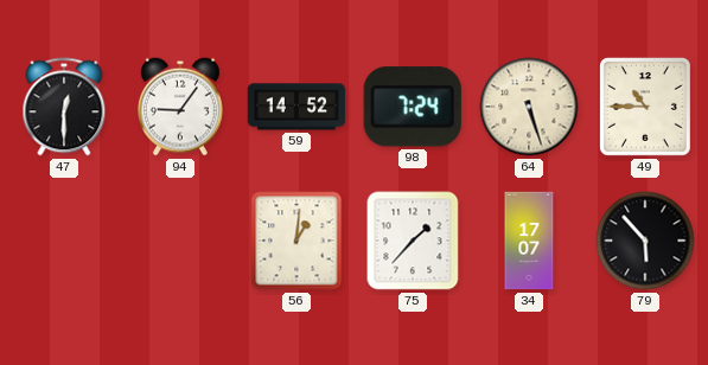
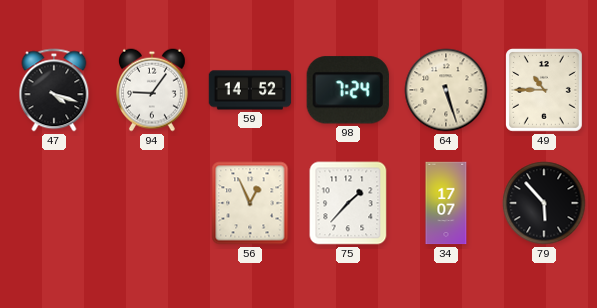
47: 12:30 -> 4:18 (54, 90)
56: 1:01 -> 12:56 (250, 203)
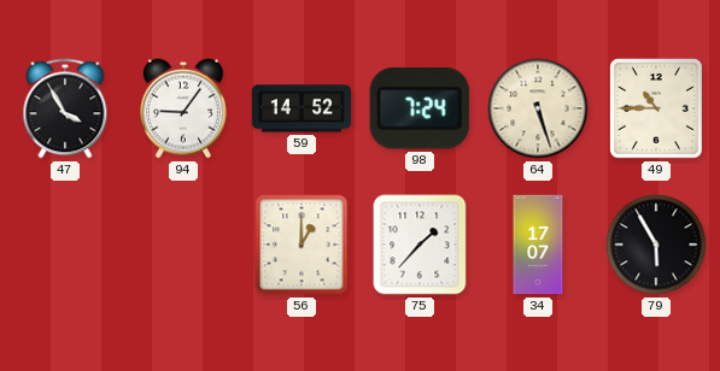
47: 4:18 -> 3:55 (65, 108)
56: 12:56 -> 1:00 (302, 245)
79: 5:53 -> 5:55 (656, 245)
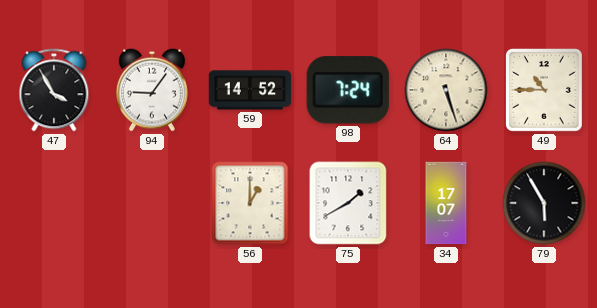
75: 1:37 -> 1:40 (348, 203)
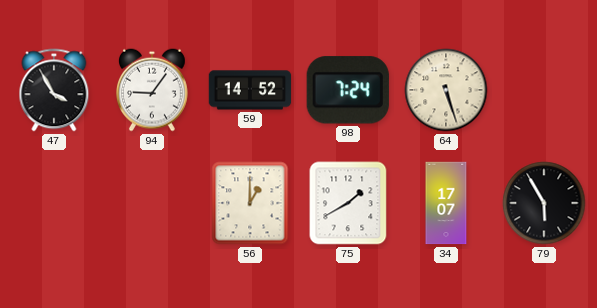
49: 10:45 -> none (545, 91)
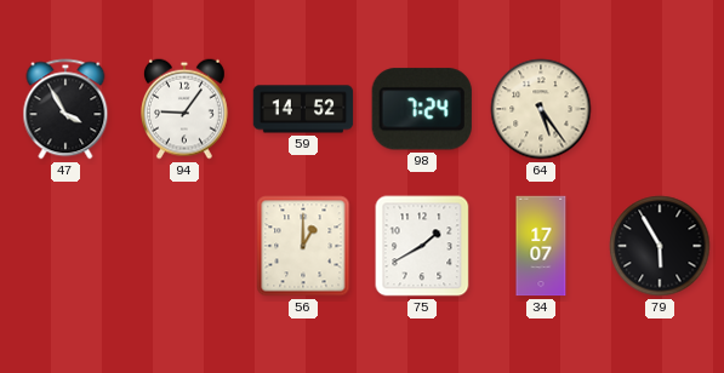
64: 5:27 -> 5:24 (541, 109)
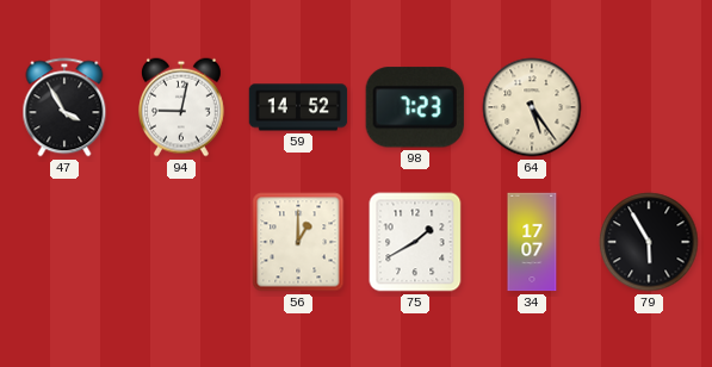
94: 9:06 -> 9:02 (182, 107)
98: 7:24 -> 7:23 (415, 107)
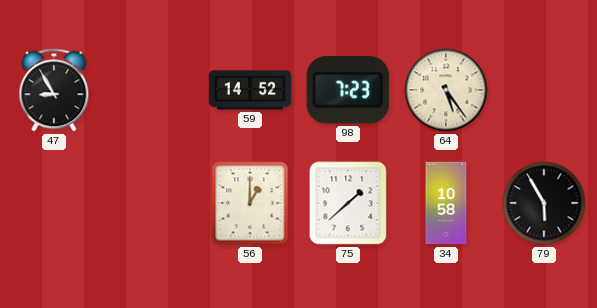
47: 3:55 -> 8:55 (54, 90)
94: 9:02 -> none (182, 107)
75: 1:40 -> 1:38 (348, 203)
34: 17:07 -> 10:58 (446, 203)
